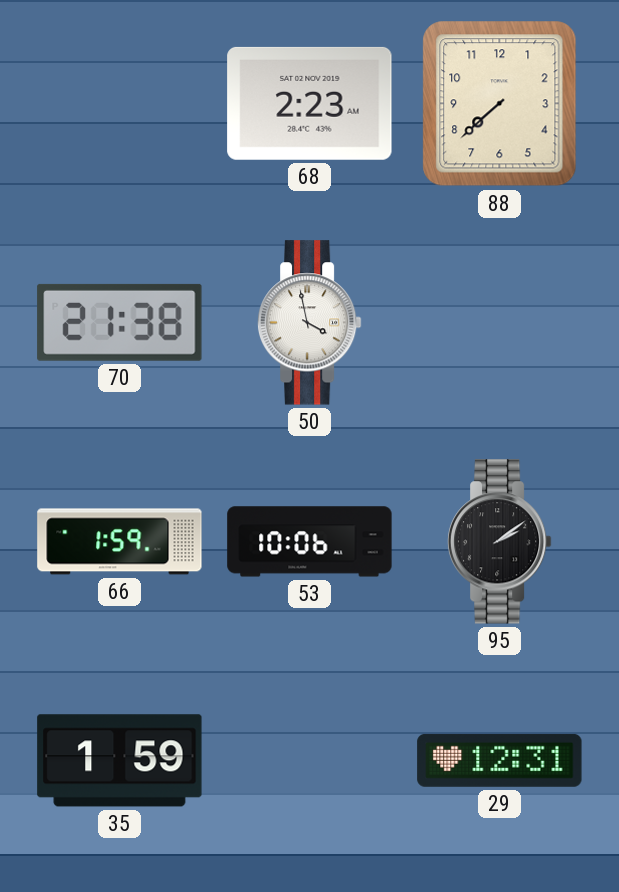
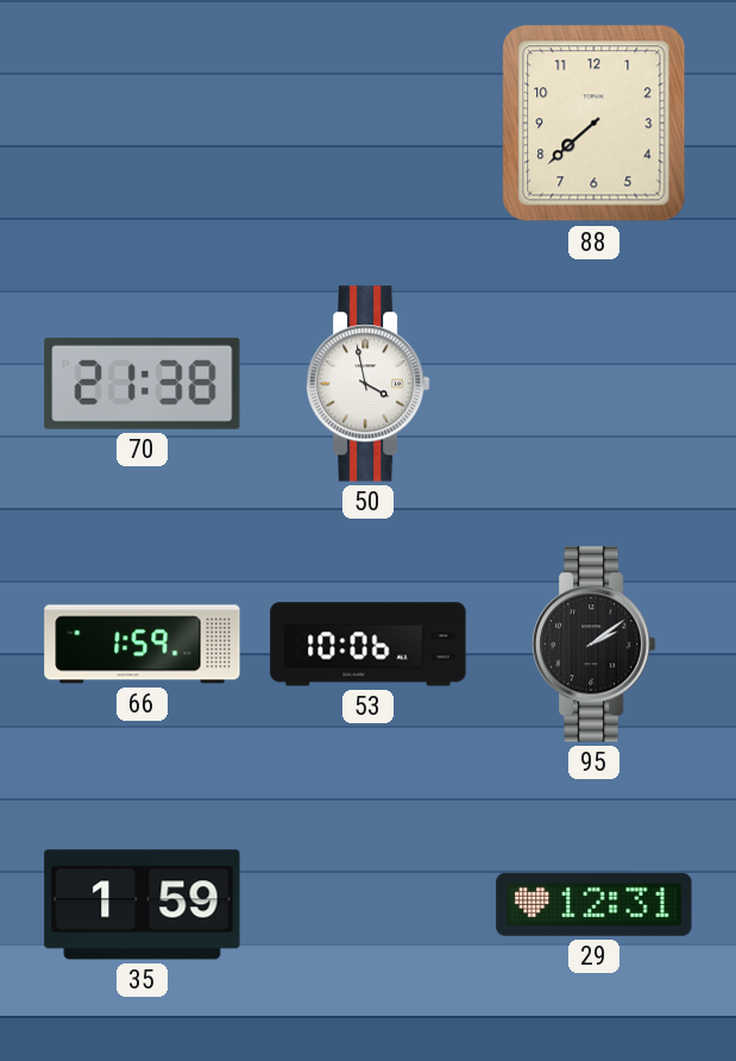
68: 2:23 -> none (310, 103)
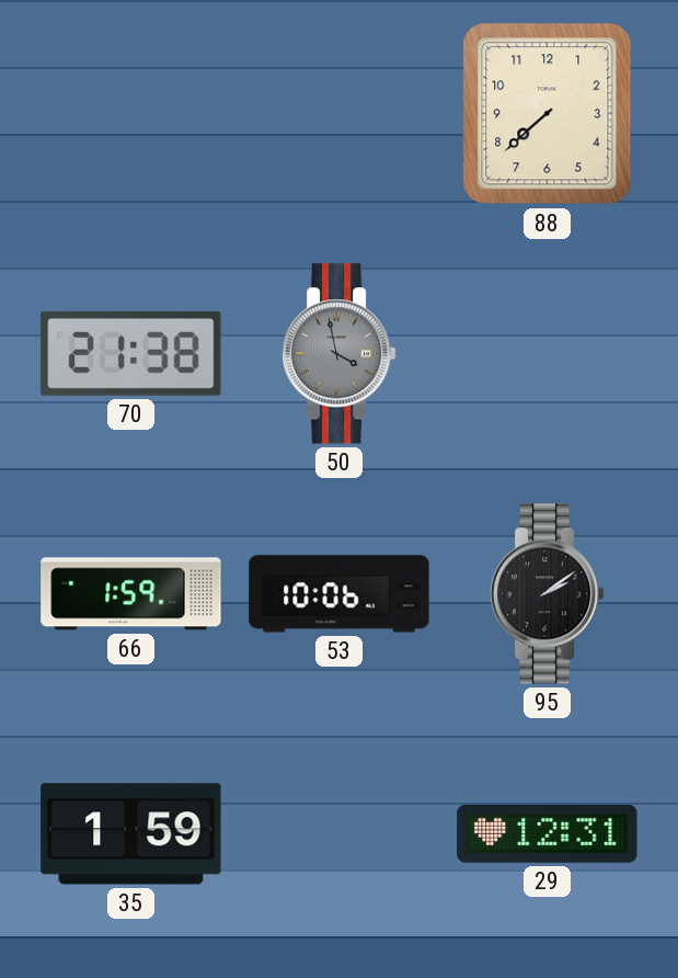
50 dial: white -> grey (338, 354)
